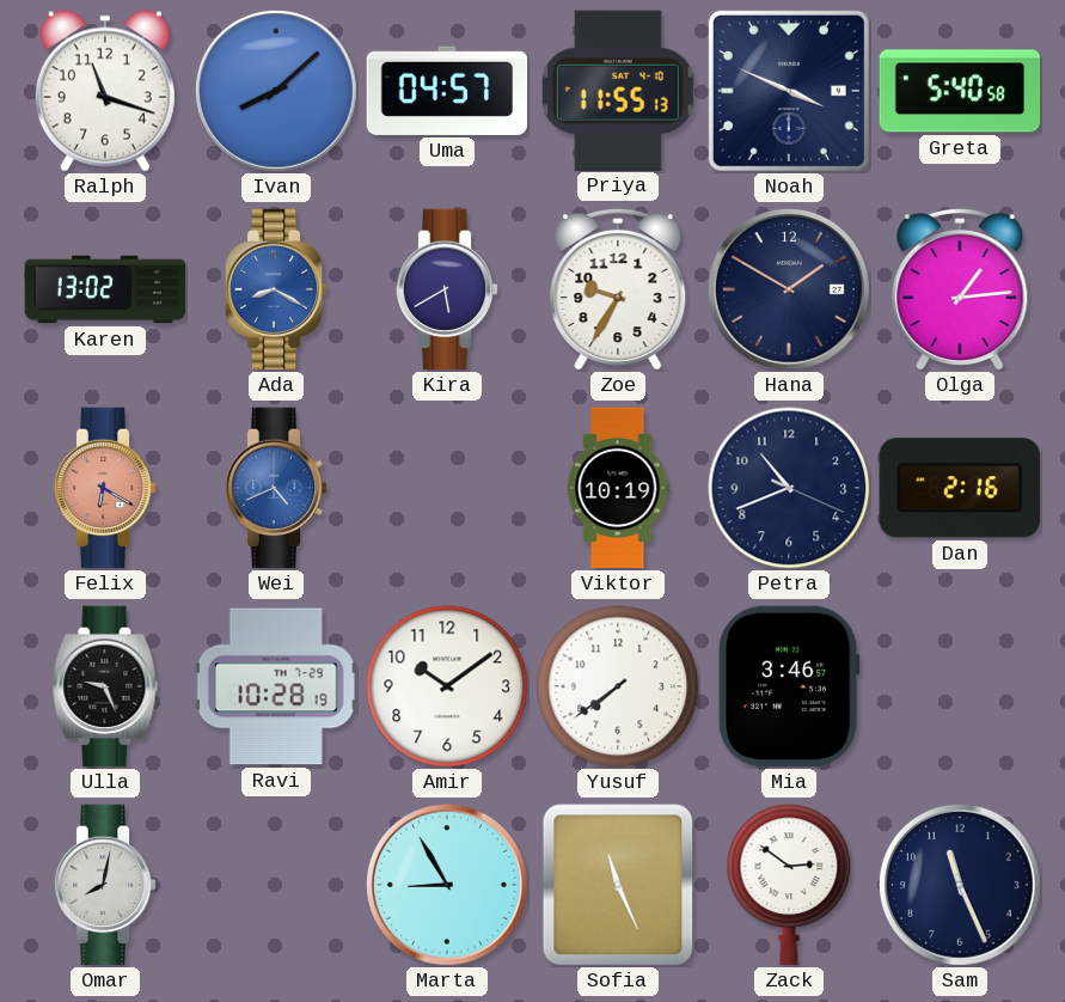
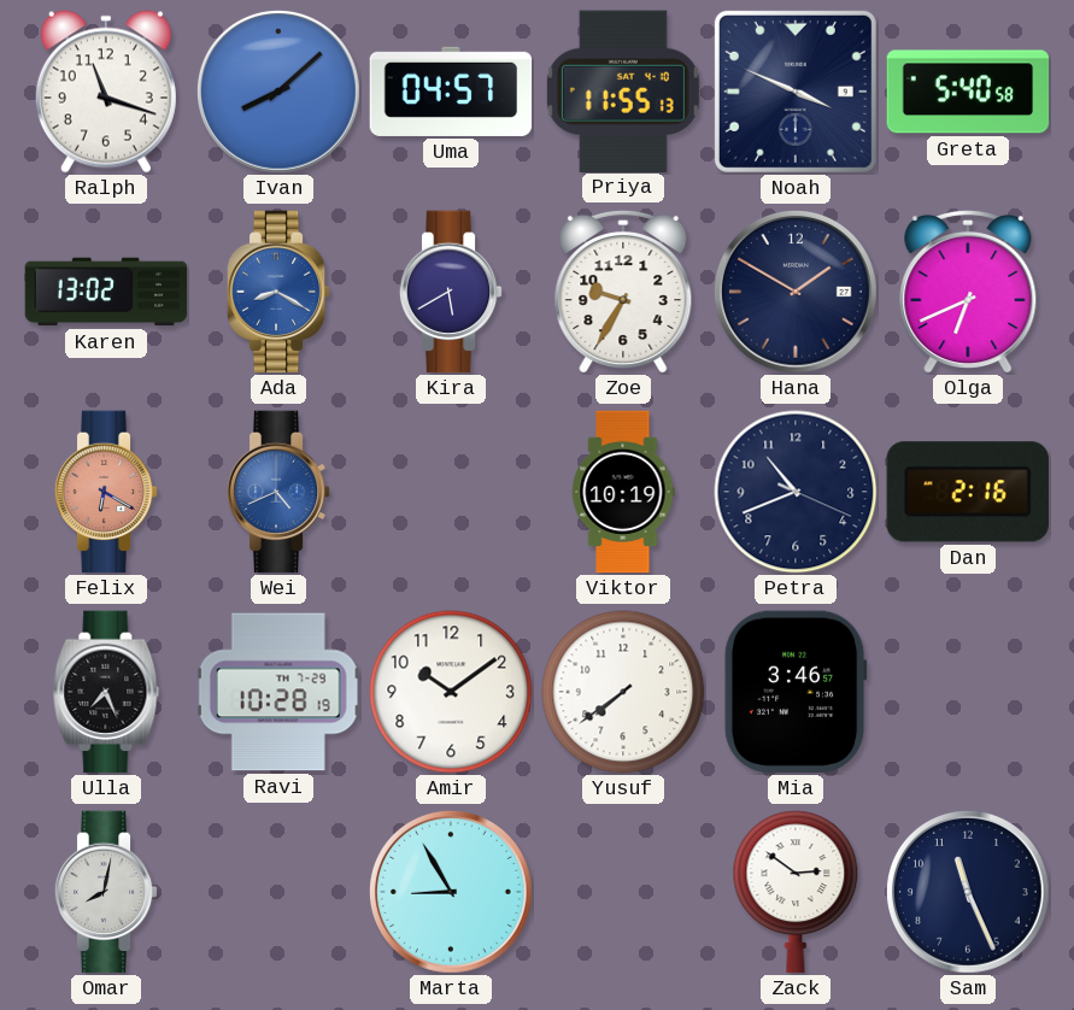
Olga: 1:14 -> 6:41 (968, 292)
Ulla: 9:26 -> 7:26 (106, 692)
Sofia: 11:26 -> none (618, 885)
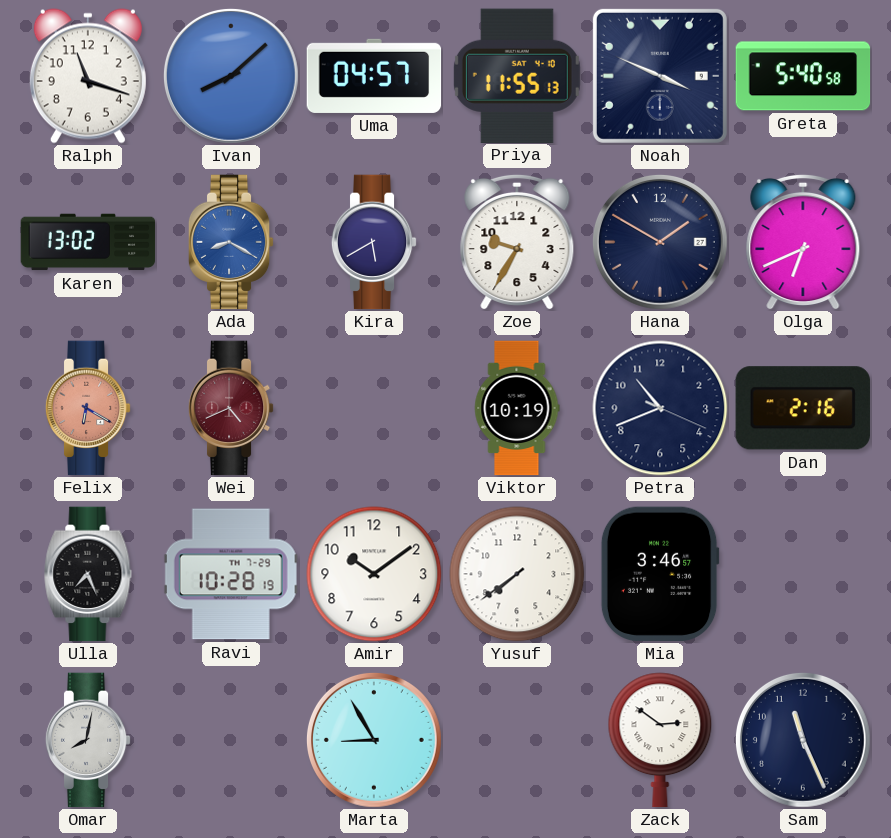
Wei dial: blue -> burgundy (231, 408)
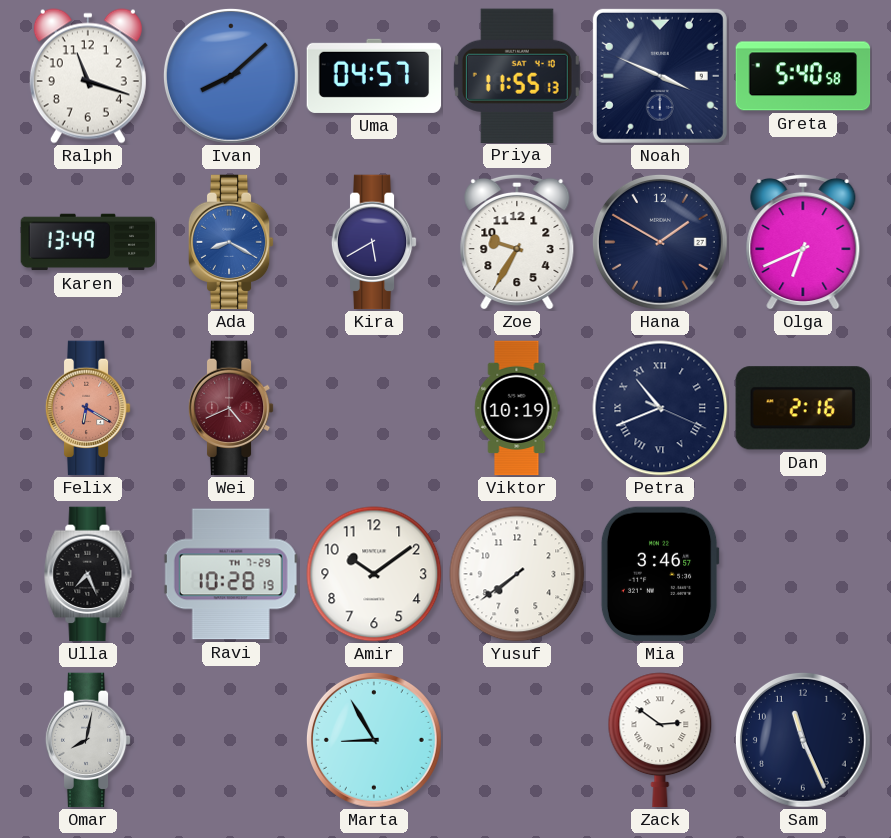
Karen: 13:02 -> 13:49 (88, 242)
Petra numerals: Arabic -> Roman (660, 408)
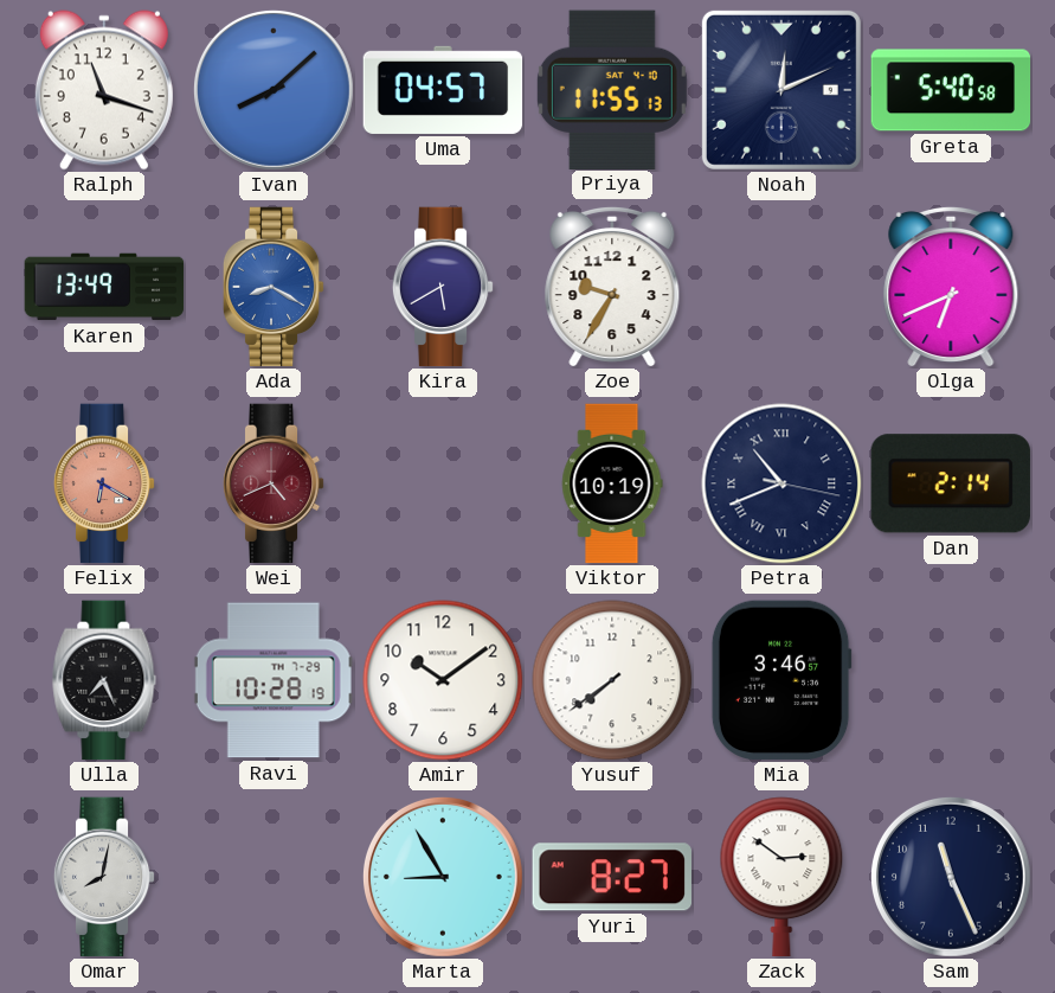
Noah: 3:49 -> 12:11 (781, 90)
Hana: 1:50 -> none (660, 242)
Petra: 10:41:19 -> 10:41:17 (781, 483)
Dan: 2:16 -> 2:14 (951, 483)
Yuri: none -> 8:27 (612, 877)
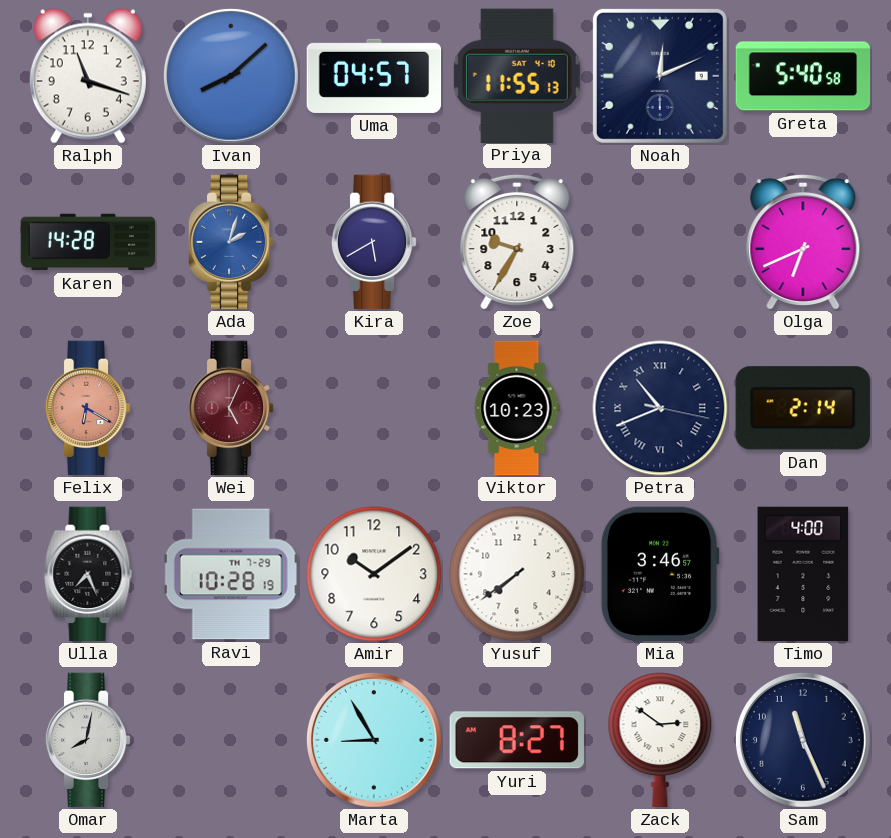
Karen: 13:49 -> 14:28 (88, 242)
Ada: 8:20 -> 2:03 (231, 242)
Wei: 4:41 -> 5:04 (231, 408)
Viktor: 10:19 -> 10:23 (517, 408)
Timo: none -> 4:00 (803, 574)
